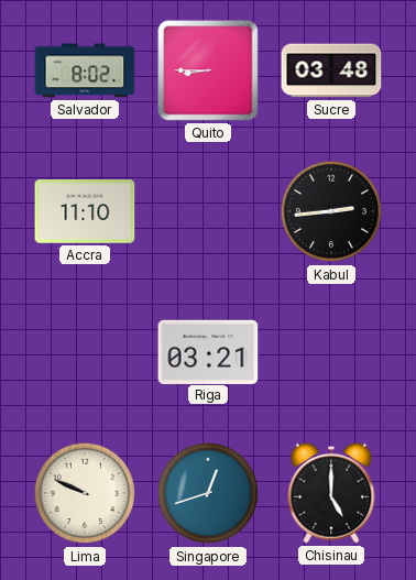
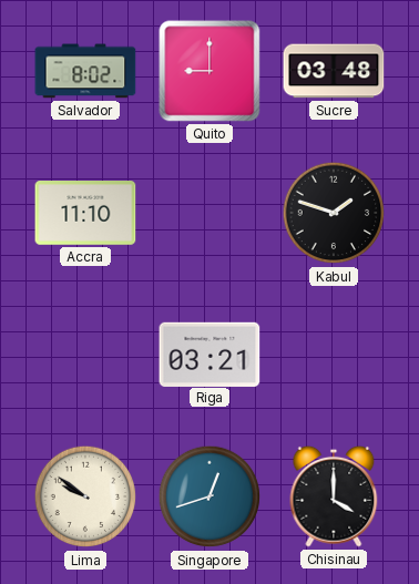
Quito: 8:45 -> 9:00 (209, 71)
Kabul: 2:44 -> 1:48 (334, 213)
Lima: 9:49 -> 9:51 (85, 496)
Chisinau: 5:00 -> 4:00 (334, 496)
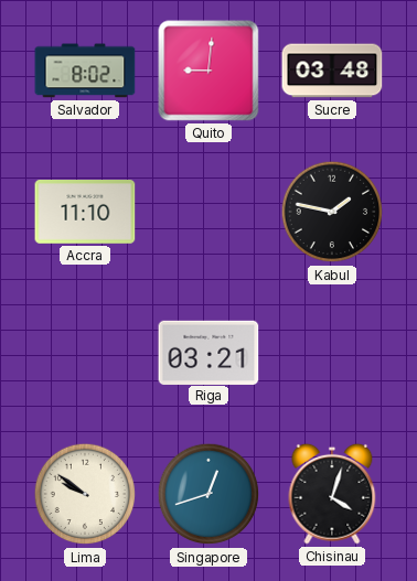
Quito: 9:00 -> 9:01 (209, 71)
Kabul: 1:48 -> 1:47 (332, 212)
Chisinau: 4:00 -> 4:03 (332, 494)
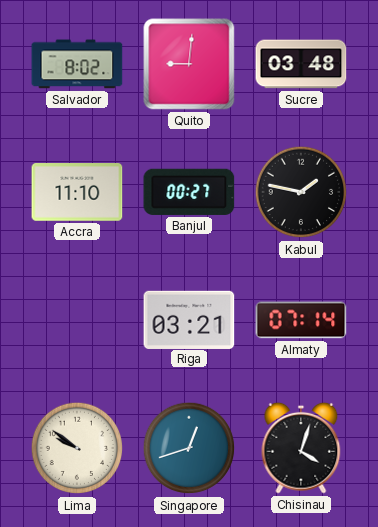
Banjul: none -> 00:27 (189, 192)
Almaty: none -> 07:14 (301, 320)
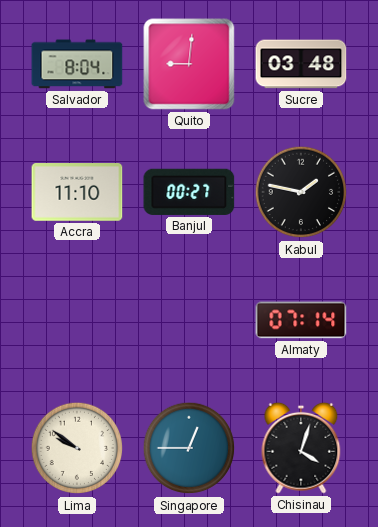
Salvador: 8:02 -> 8:04 (77, 64)
Riga: 03:21 -> none (189, 319)
Singapore: 12:42 -> 12:45 (189, 448)
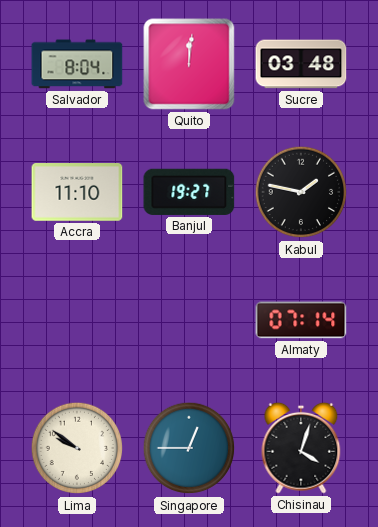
Quito: 9:01 -> 12:01 (189, 64)
Banjul: 00:27 -> 19:27 (189, 192)
